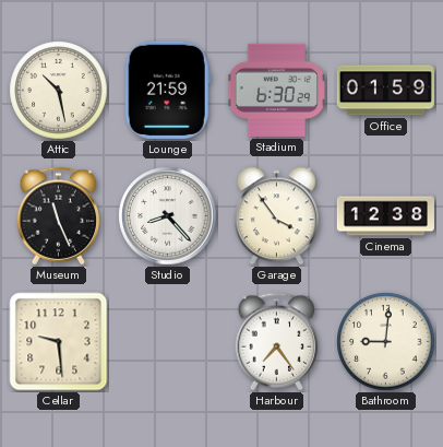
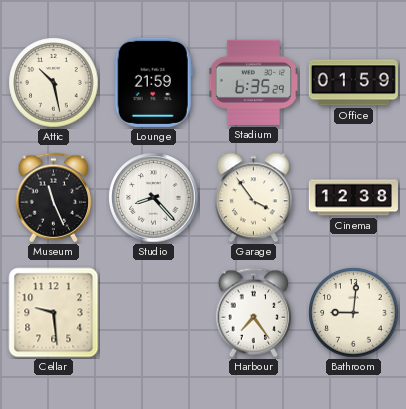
Stadium: 6:30 -> 6:35 (253, 82)
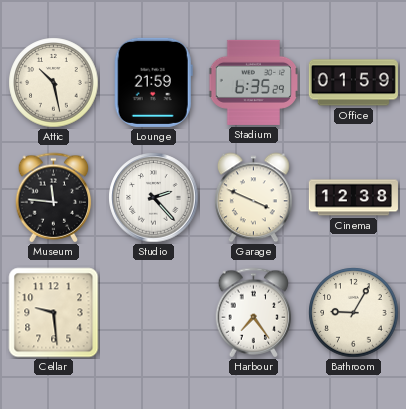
Museum: 11:26 -> 11:46 (54, 198)
Studio: 8:23 -> 2:23 (154, 198)
Garage: 3:54 -> 3:49 (254, 198)
Bathroom: 9:01 -> 9:05 (354, 313)
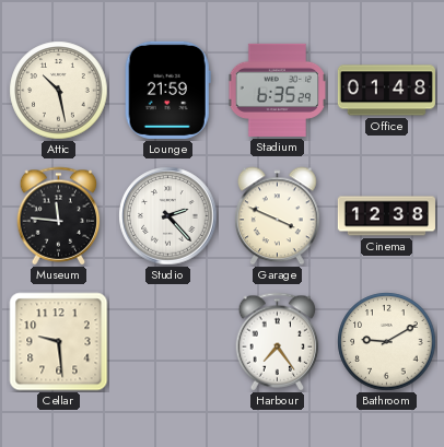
Office: 01:59 -> 01:48 (386, 91)
Bathroom: 9:05 -> 9:10 (387, 342)
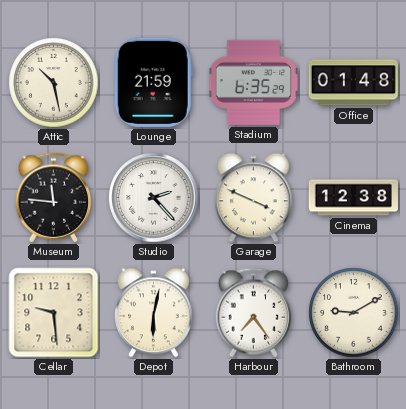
Depot: none -> 6:02 (154, 313)
